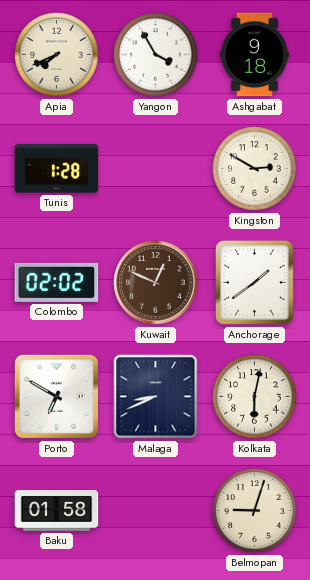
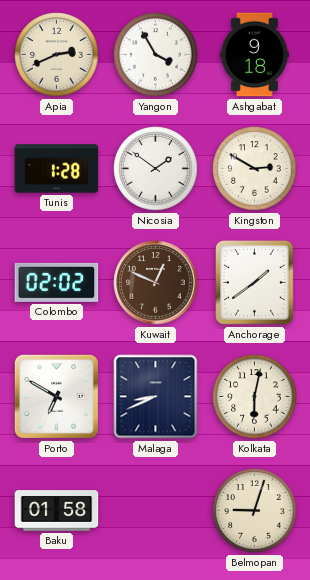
Apia: 7:41 -> 2:41 (57, 55)
Nicosia: none -> 1:51 (156, 169)
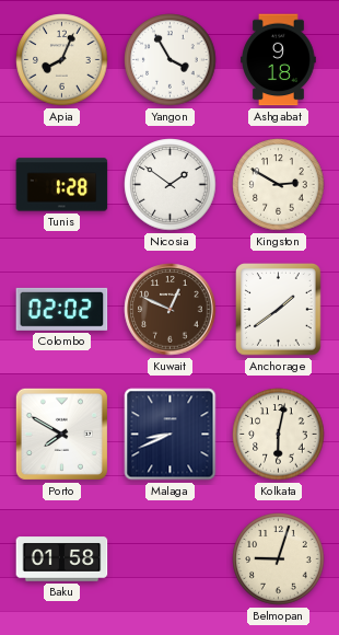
Apia: 2:41 -> 8:04 (62, 60)
Porto: 6:50 -> 7:50 (61, 434)
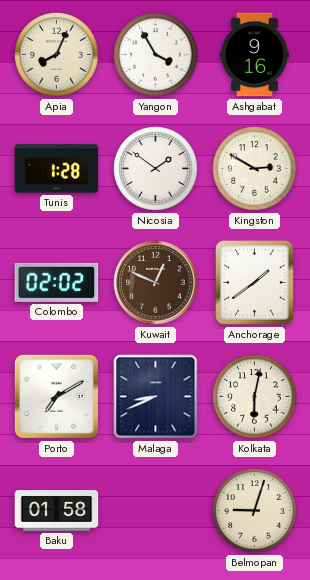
Ashgabat: 9:18 -> 9:16 (255, 55)
Porto: 7:50 -> 7:10 (56, 396)
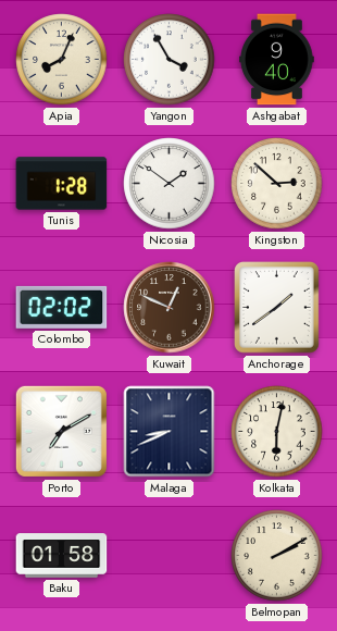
Ashgabat: 9:16 -> 9:40 (277, 60)
Kingston: 2:50 -> 2:52 (277, 184)
Belmopan: 9:03 -> 2:10 (277, 556)
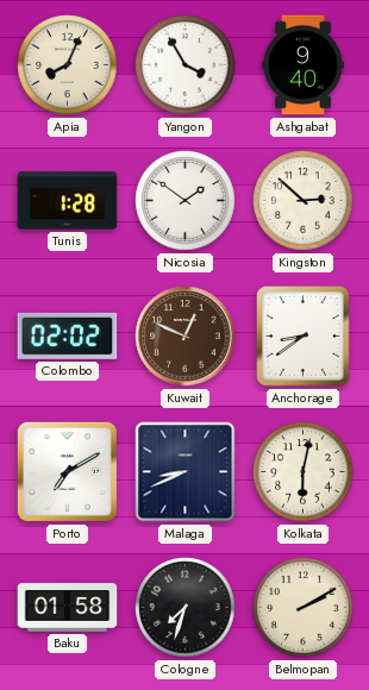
Anchorage: 1:39 -> 8:39 (304, 337)
Cologne: none -> 7:33 (186, 608)
